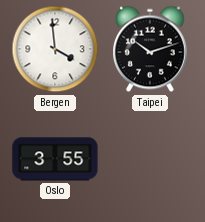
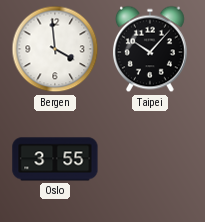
Taipei: 10:12 -> 10:07 (151, 49)
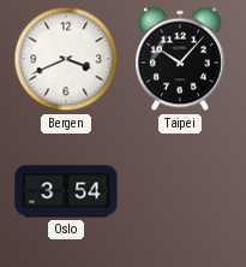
Bergen: 3:59 -> 3:41 (66, 59)
Oslo: 3:55 -> 3:54 (66, 191)
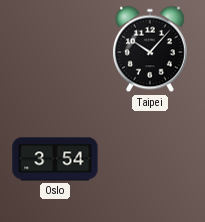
Bergen: 3:41 -> none (66, 59)
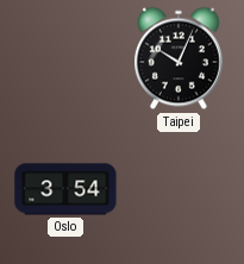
Taipei: 10:07 -> 10:04 (180, 58)
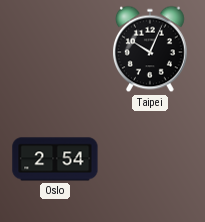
Oslo: 3:54 -> 2:54 (55, 159)
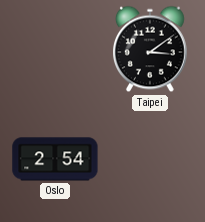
Taipei: 10:04 -> 3:09 (151, 49)
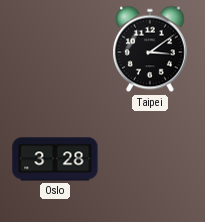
Oslo: 2:54 -> 3:28 (55, 159)
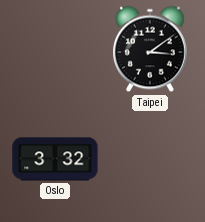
Oslo: 3:28 -> 3:32 (55, 159)
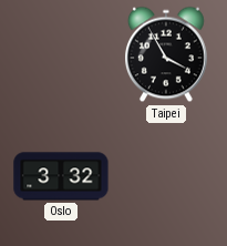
Taipei: 3:09 -> 3:55 (167, 54)
